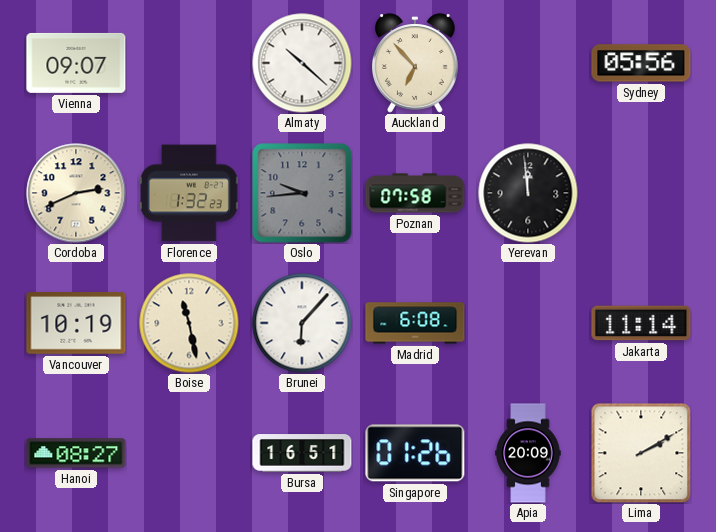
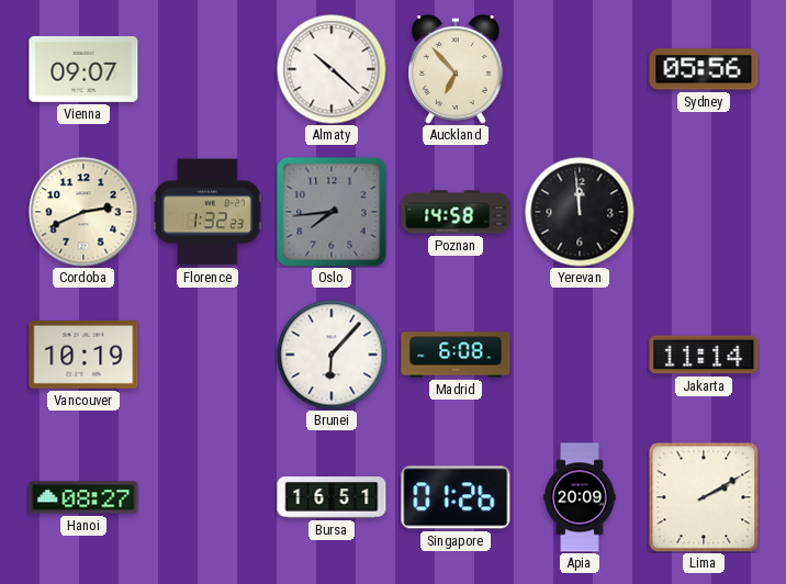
Oslo: 9:44 -> 7:44 (332, 212)
Poznan: 07:58 -> 14:58 (456, 212)
Boise: 11:28 -> none (189, 323)
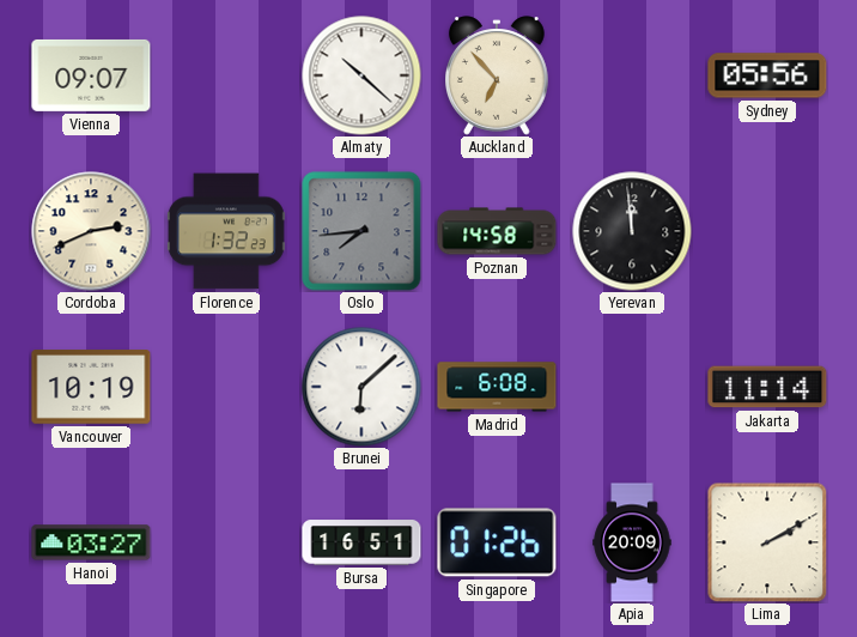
Brunei: 6:07 -> 6:08 (361, 387)
Hanoi: 08:27 -> 03:27 (91, 542)
